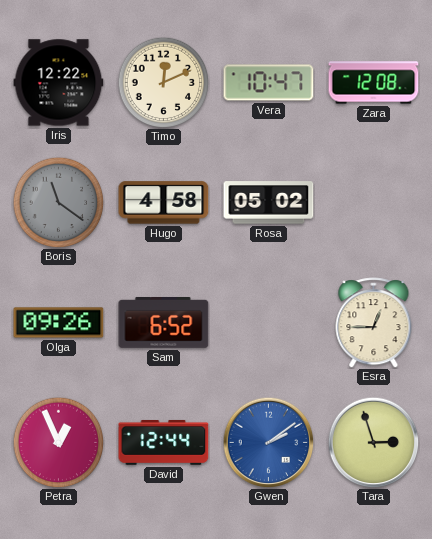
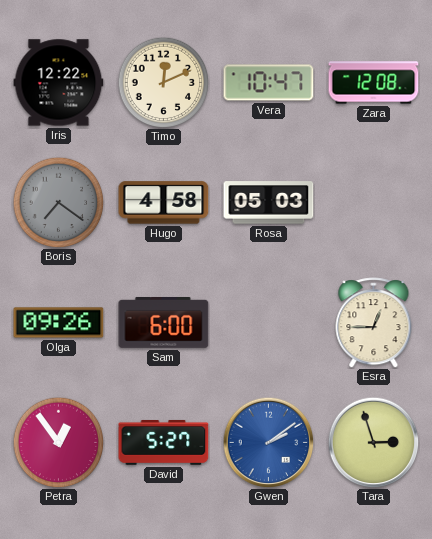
Boris: 11:21 -> 7:21 (58, 202)
Rosa: 05:02 -> 05:03 (269, 203)
Sam: 6:52 -> 6:00 (164, 323)
Petra: 12:56 -> 12:54 (58, 442)
David: 12:44 -> 5:27 (164, 442)
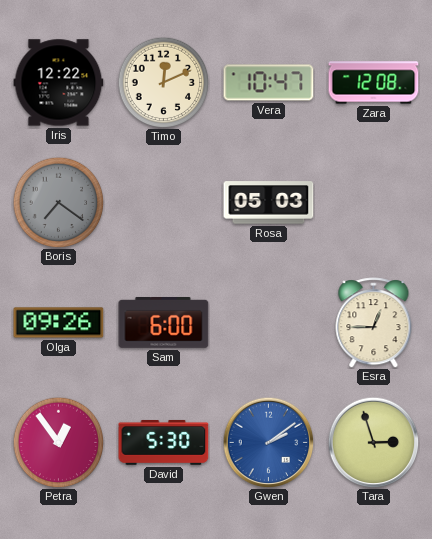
Hugo: 4:58 -> none (164, 203)
David: 5:27 -> 5:30 (164, 442)
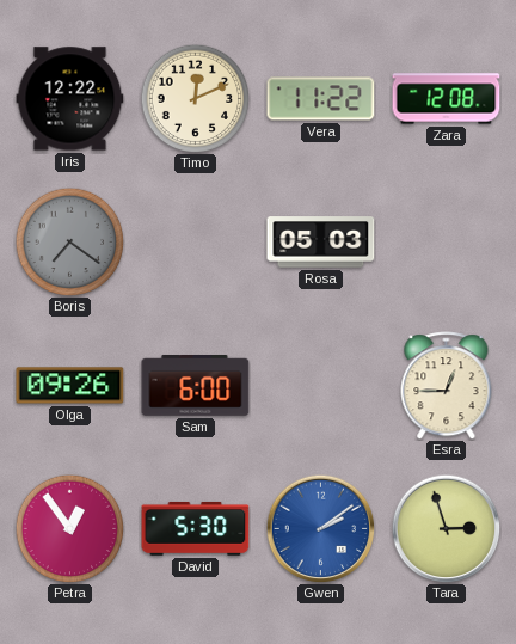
Vera: 10:47 -> 11:22 (321, 99)
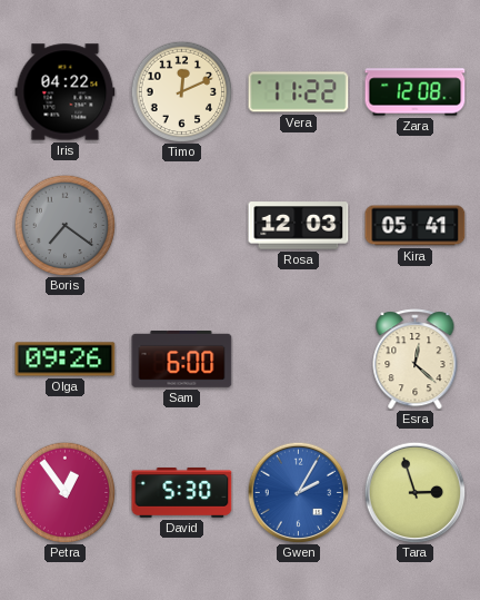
Iris: 12:22 -> 04:22 (66, 92)
Rosa: 05:03 -> 12:03 (299, 226)
Kira: none -> 05:41 (416, 226)
Esra: 12:45 -> 12:22 (416, 360)
Gwen: 2:09 -> 2:05 (298, 492)
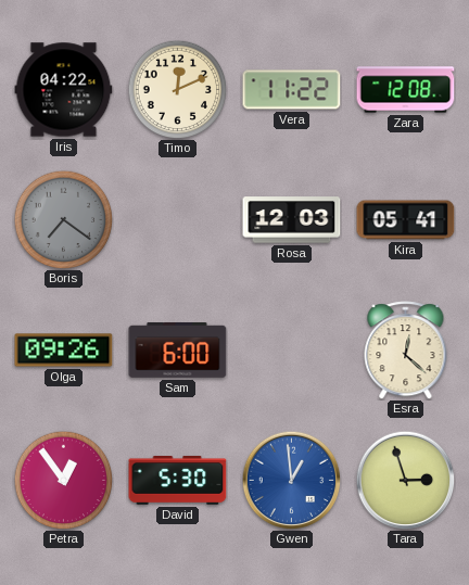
Gwen: 2:05 -> 12:59 (291, 480)
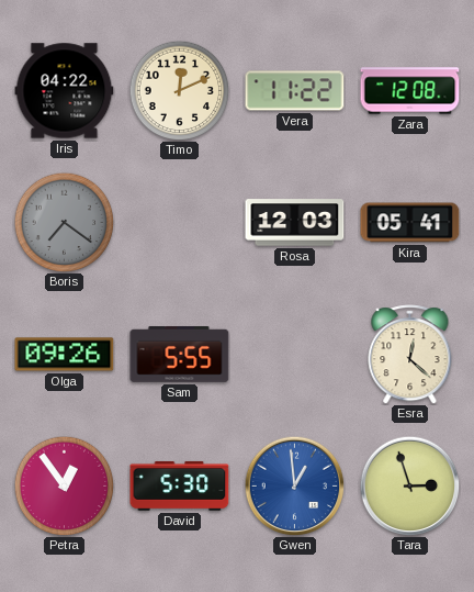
Sam: 6:00 -> 5:55 (180, 355)
